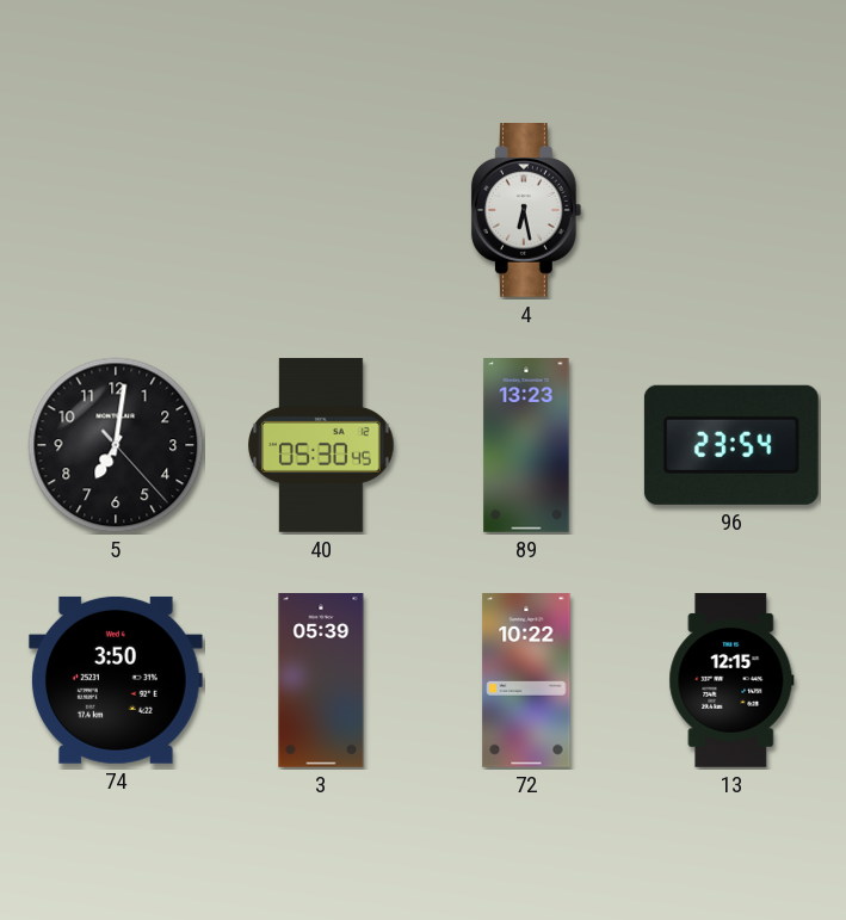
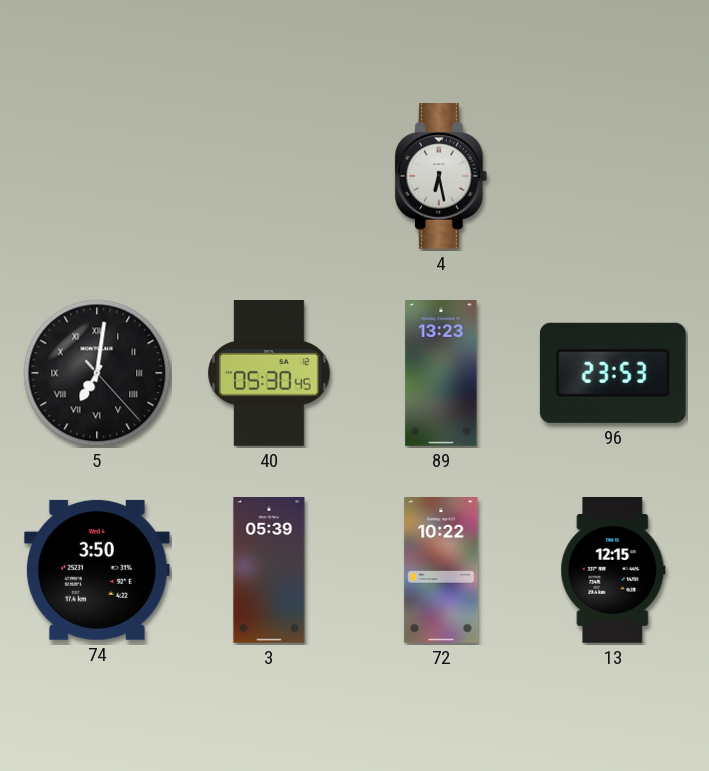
5 numerals: Arabic -> Roman (97, 373)
96: 23:54 -> 23:53 (613, 373)
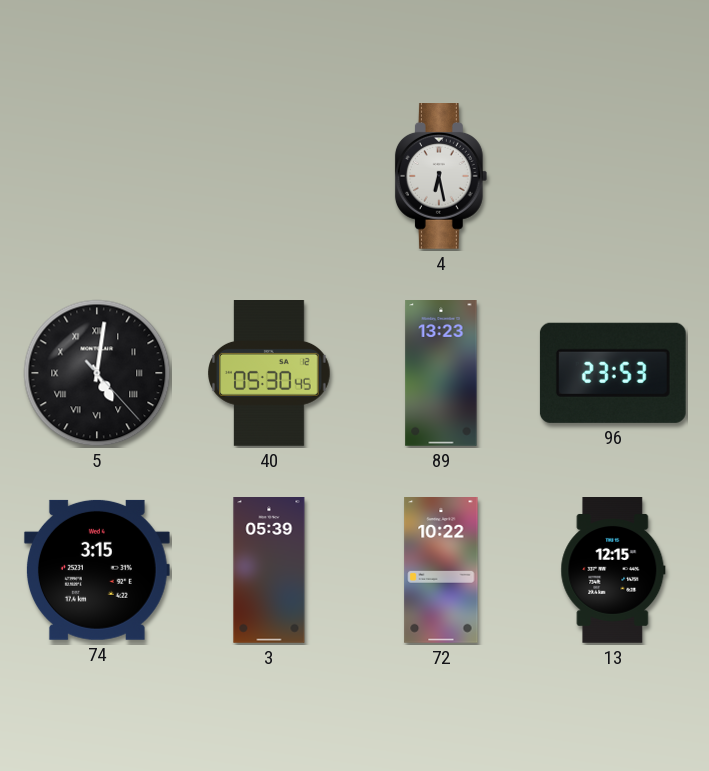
5: 7:01 -> 5:01 (97, 373)
74: 3:50 -> 3:15 (97, 570)
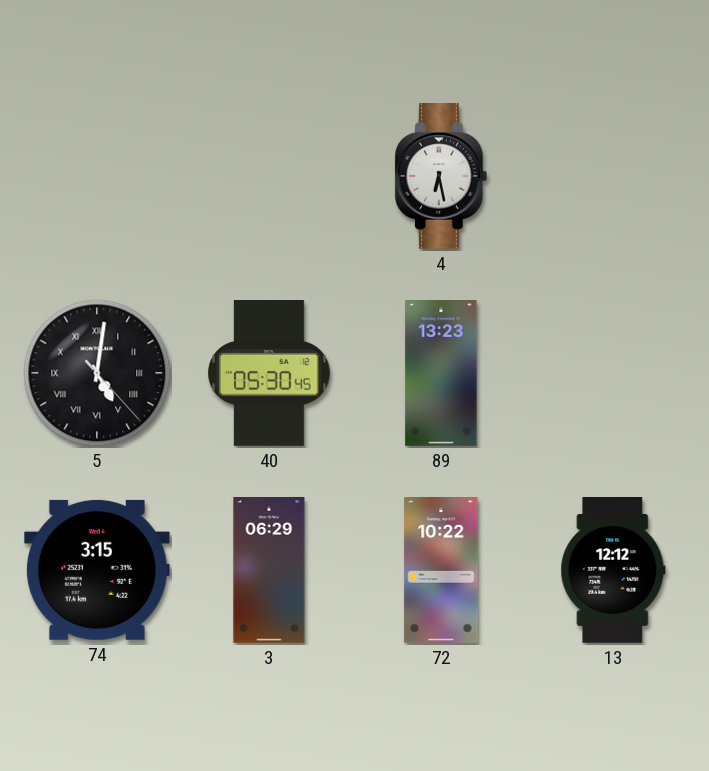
96: 23:53 -> none (613, 373)
3: 05:39 -> 06:29 (269, 571)
13: 12:15 -> 12:12 (613, 571)
